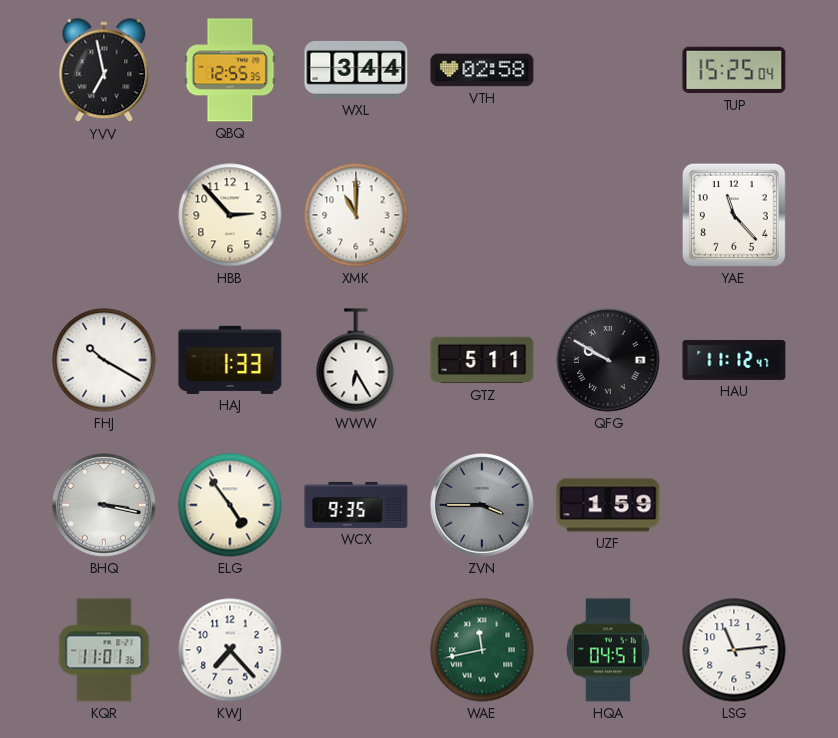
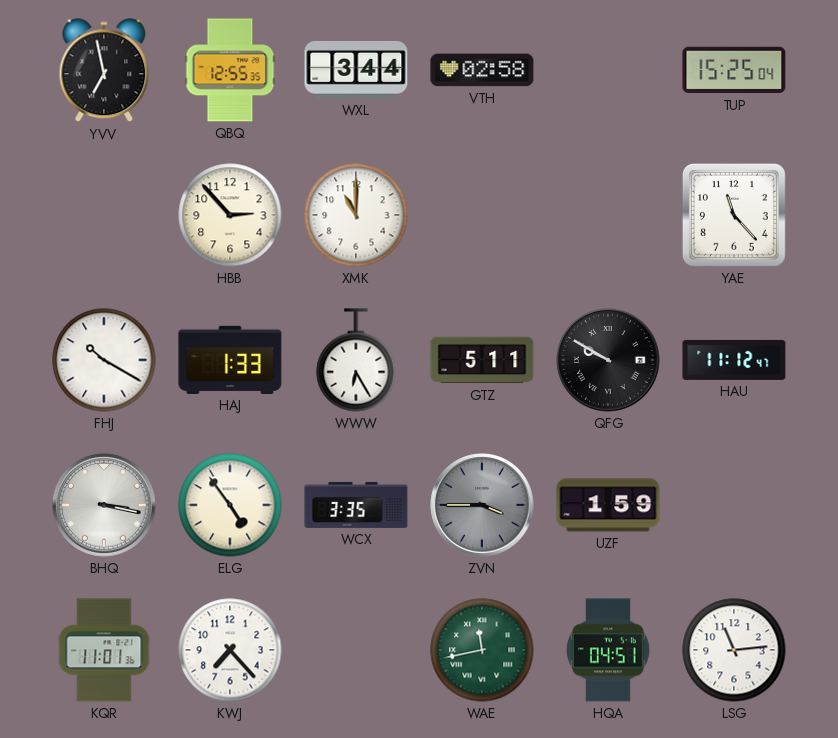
WCX: 9:35 -> 3:35 (356, 505)
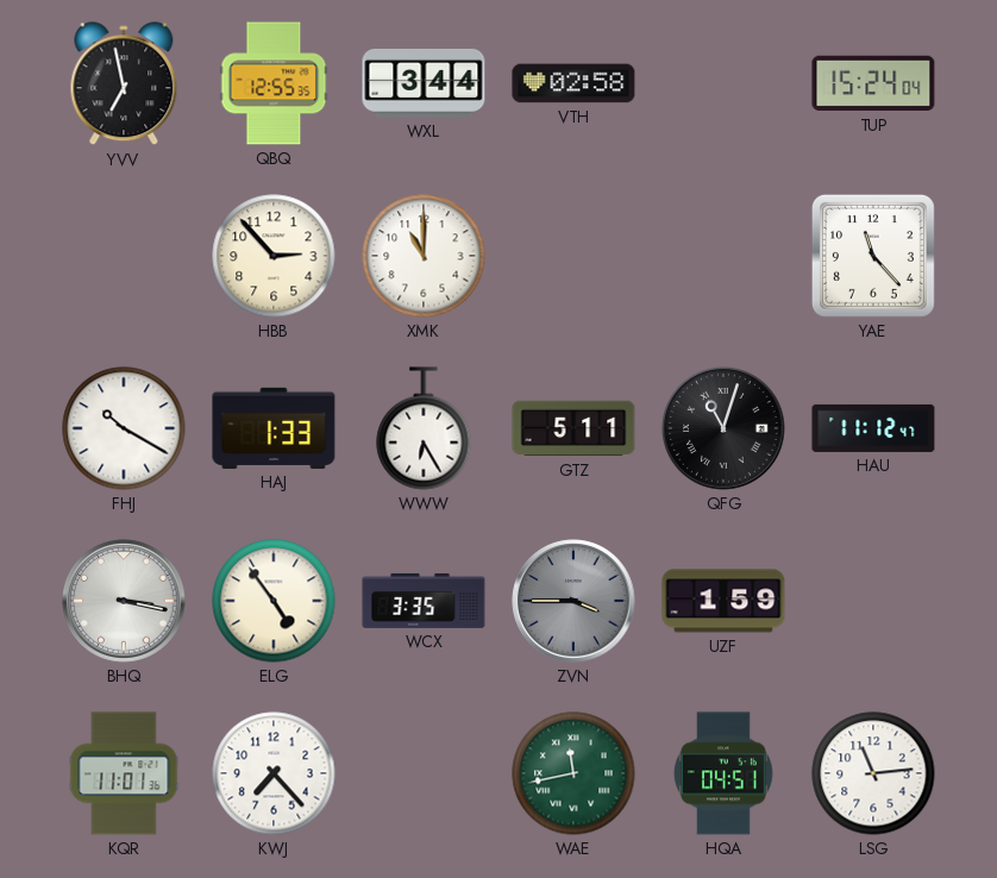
TUP: 15:25 -> 15:24 (873, 83)
QFG: 9:50 -> 11:03 (723, 428)
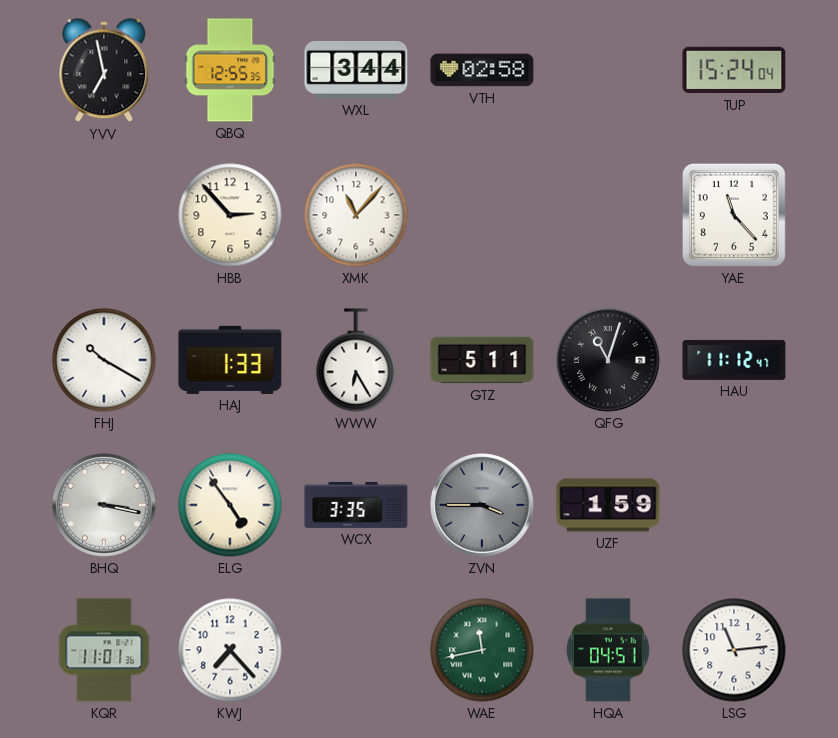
XMK: 11:00 -> 11:07 (356, 215)
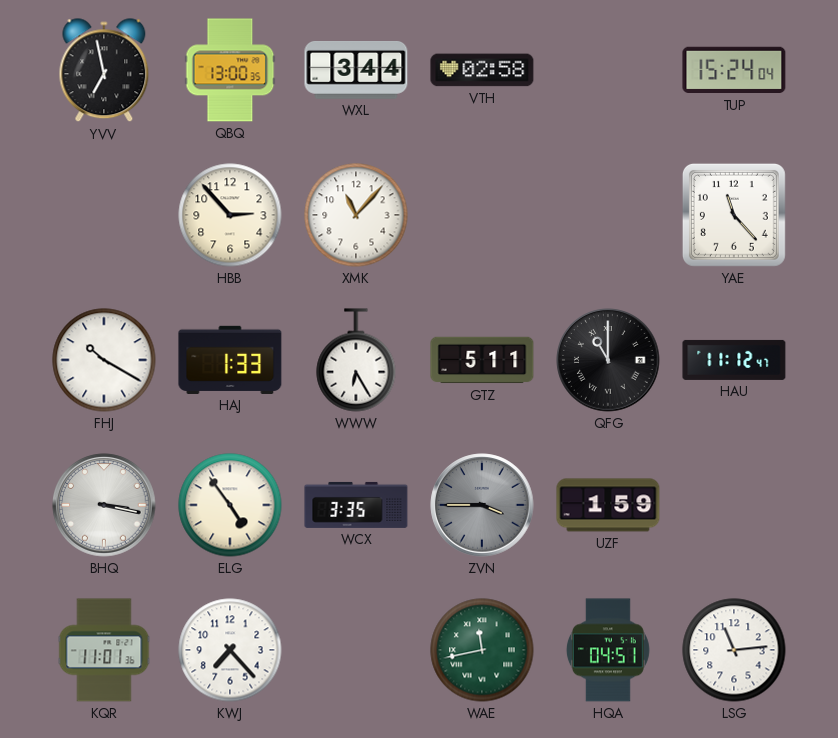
QBQ: 12:55 -> 13:00 (230, 70)
QFG: 11:03 -> 11:00 (608, 360)
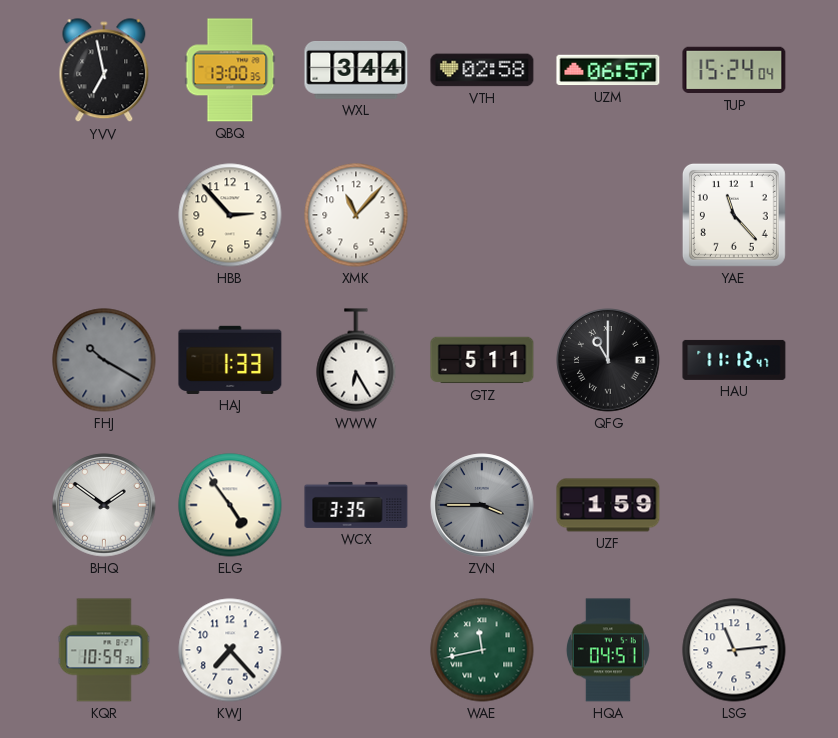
UZM: none -> 06:57 (608, 70)
FHJ dial: white -> grey (104, 360)
BHQ: 3:17 -> 1:51 (104, 505)
KQR: 11:01 -> 10:59 (104, 650)
